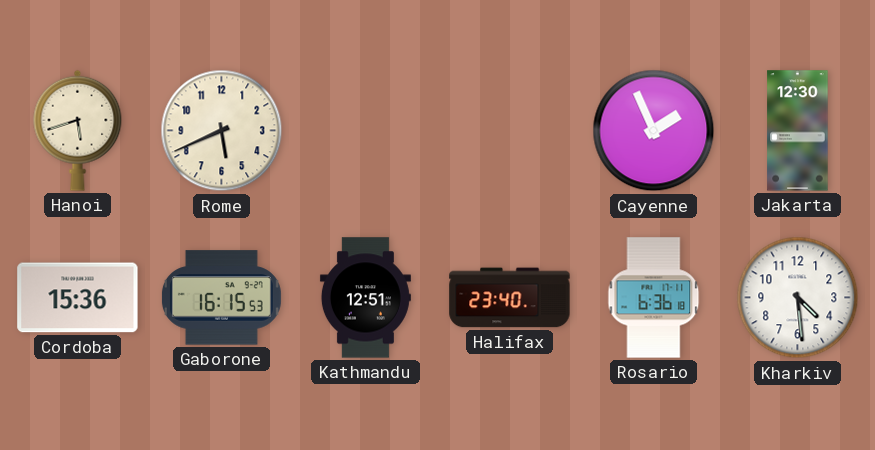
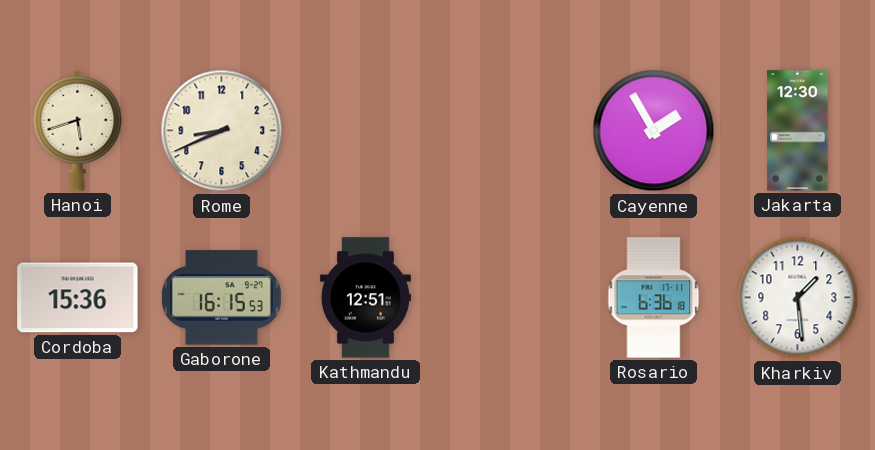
Rome: 5:41 -> 8:41 (222, 131)
Cayenne: 1:56 -> 1:55 (654, 131)
Halifax: 23:40 -> none (510, 298)
Kharkiv: 4:29 -> 1:29 (798, 298)
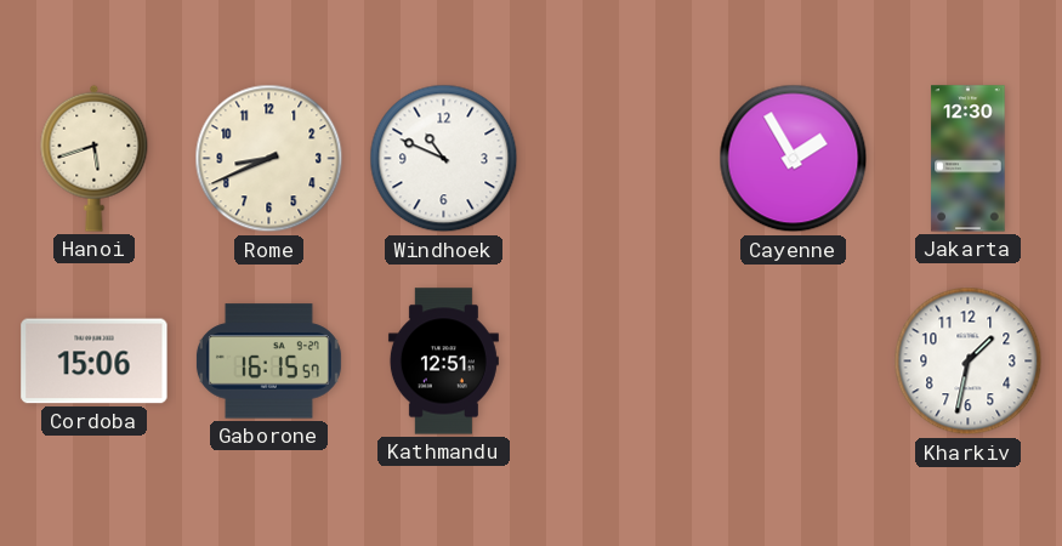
Windhoek: none -> 10:49 (444, 159)
Cordoba: 15:36 -> 15:06 (95, 362)
Gaborone: 16:15:53 -> 16:15:57 (268, 362)
Rosario: 6:36 -> none (654, 298)
Kharkiv: 1:29 -> 1:32 (969, 362)
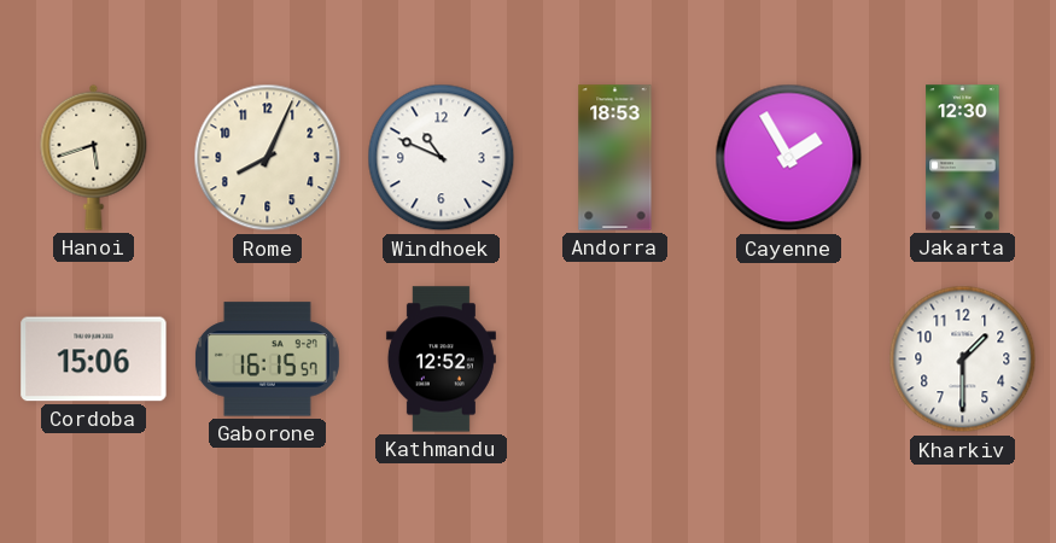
Rome: 8:41 -> 8:04 (268, 158)
Andorra: none -> 18:53 (615, 158)
Kathmandu: 12:51 -> 12:52 (441, 360)
Kharkiv: 1:32 -> 1:30 (963, 360)
